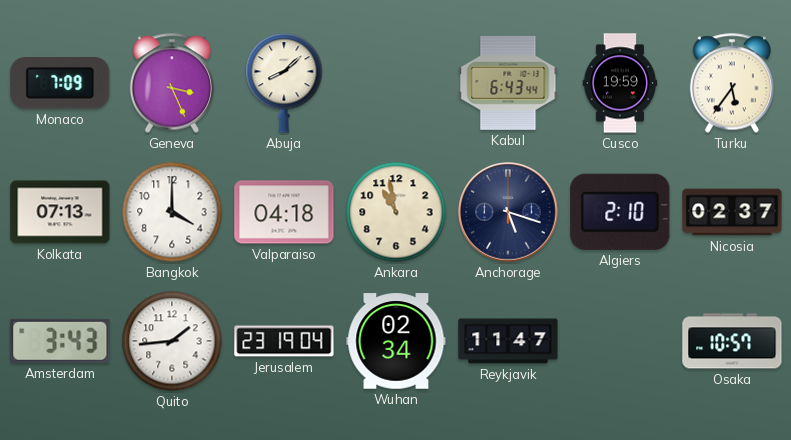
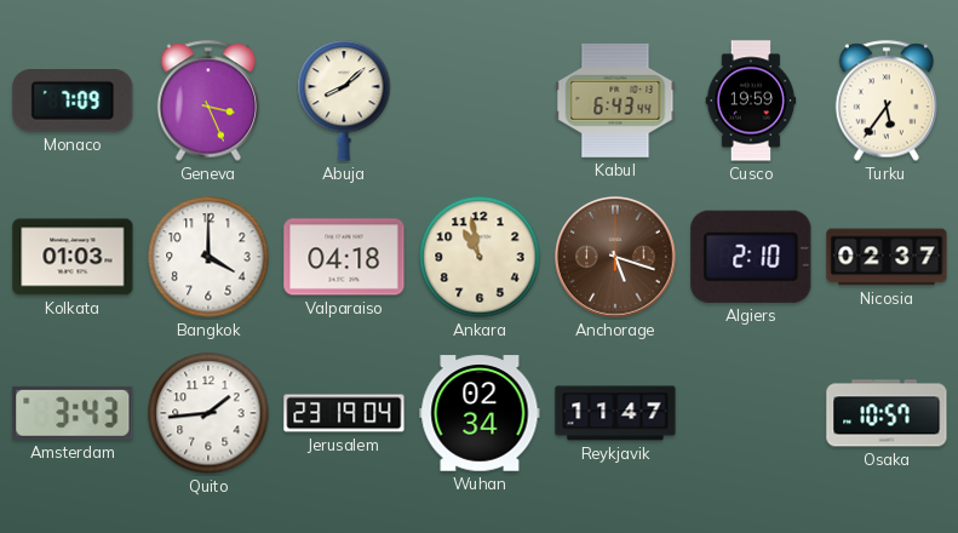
Kolkata: 07:13 -> 01:03 (73, 257)
Anchorage dial: navy -> brown (615, 257)
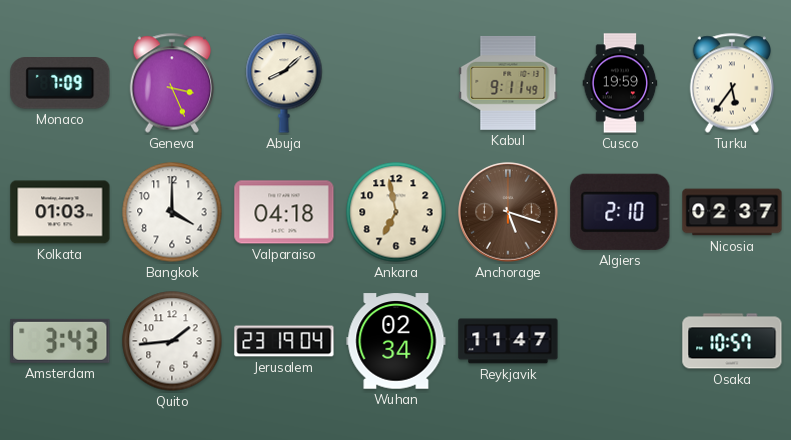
Kabul: 6:43 -> 9:11 (508, 83)
Ankara: 10:58 -> 6:58 (396, 212)
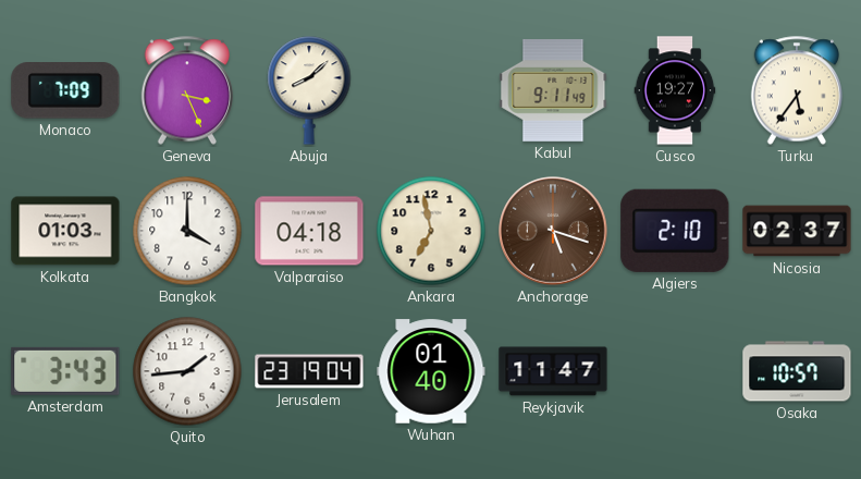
Cusco: 19:59 -> 19:27 (675, 90)
Wuhan: 02:34 -> 01:40 (431, 371)
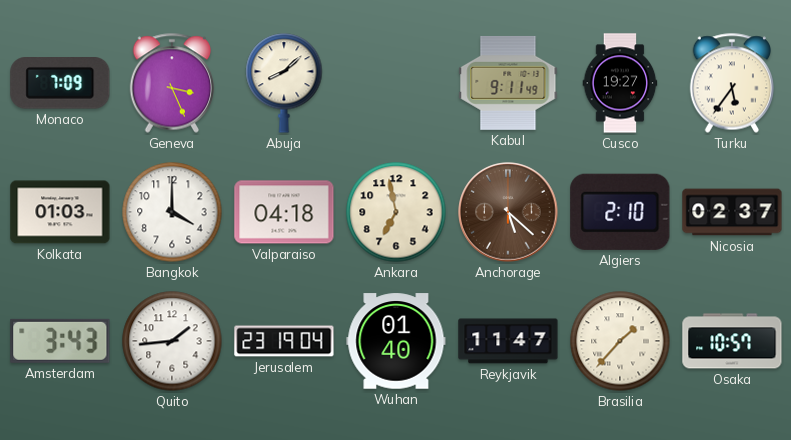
Anchorage: 5:18 -> 5:22 (508, 212)
Brasilia: none -> 1:37 (620, 341)
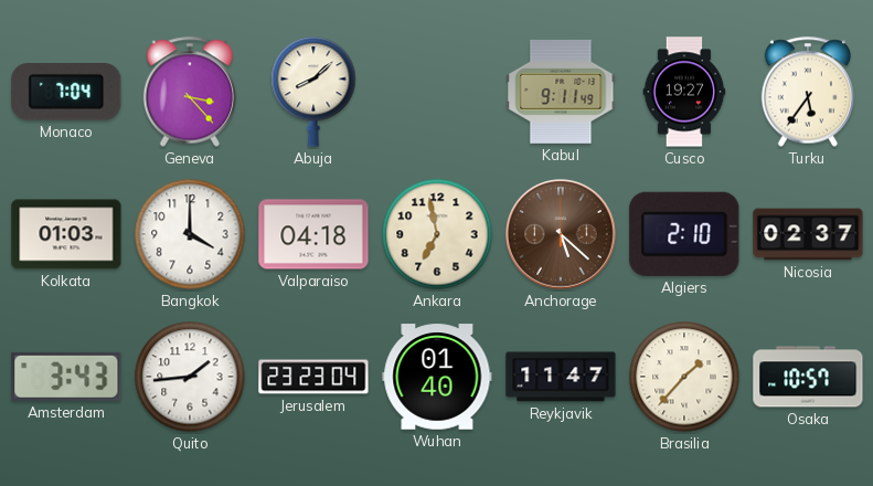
Monaco: 7:09 -> 7:04 (66, 93)
Geneva: 3:26 -> 3:23 (190, 92)
Jerusalem: 23:19 -> 23:23 (313, 377)
